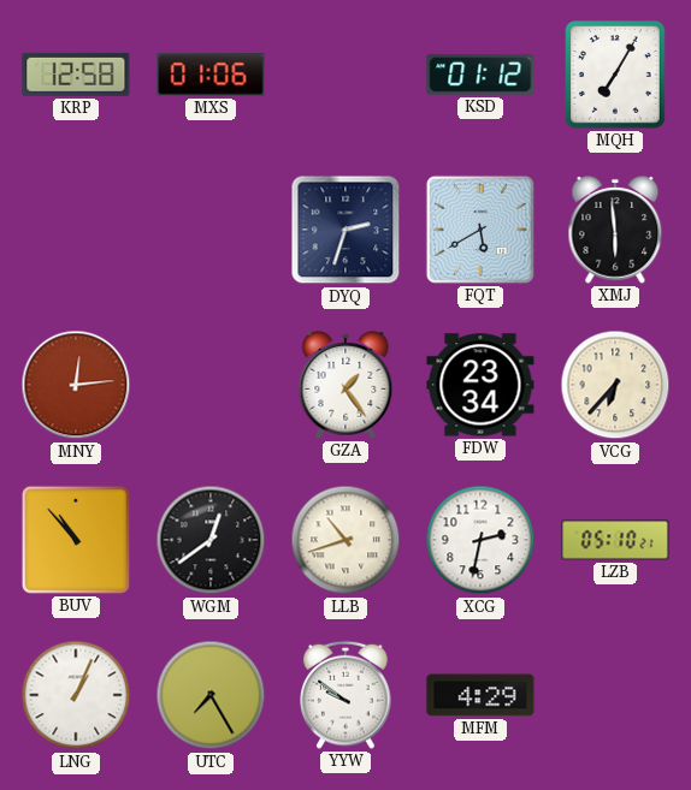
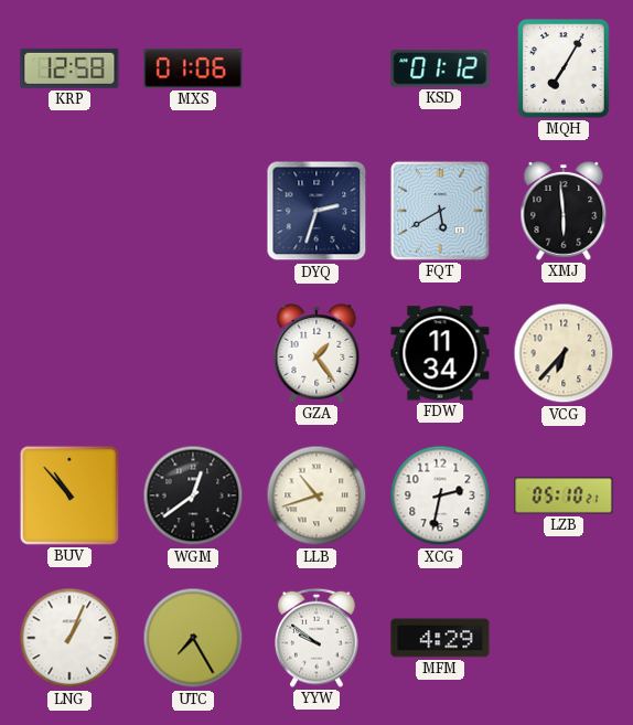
MNY: 12:14 -> none (76, 385)
FDW: 23:34 -> 11:34 (440, 353)
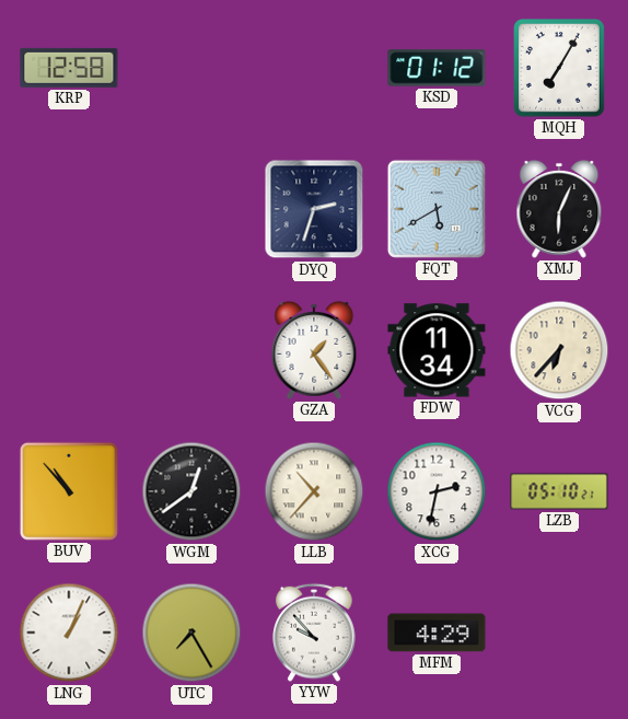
MXS: 01:06 -> none (193, 68)
XMJ: 5:59 -> 6:04 (559, 209)
LLB: 10:42 -> 10:37 (314, 491)
YYW: 9:51 -> 9:53 (314, 633)
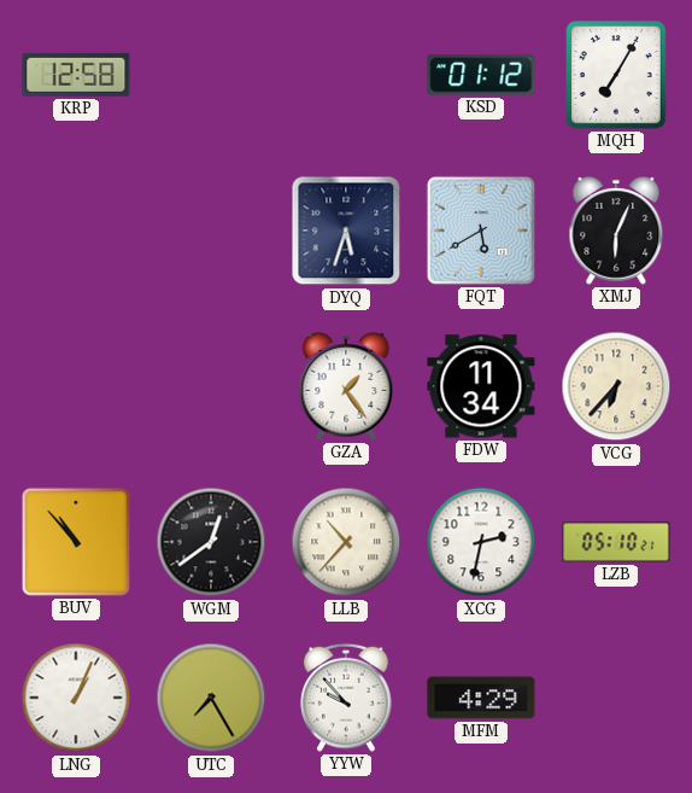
DYQ: 2:33 -> 5:33 (346, 231)
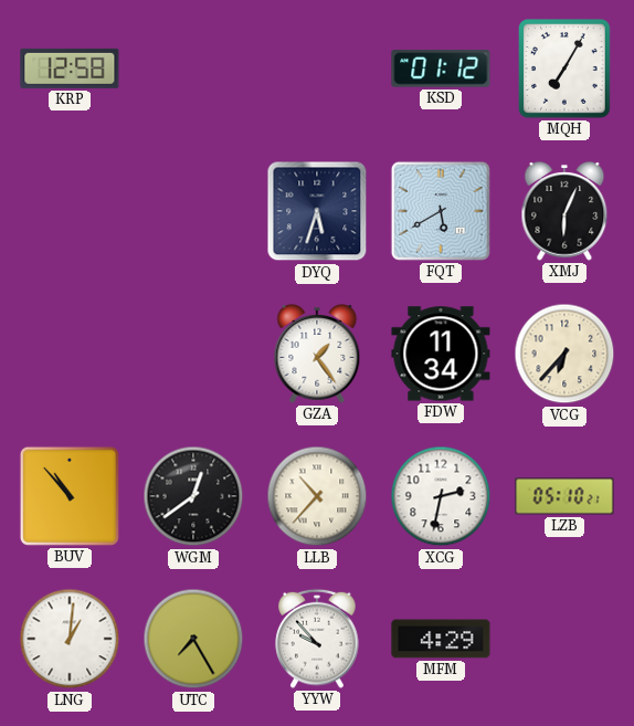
LNG: 1:04 -> 1:01 (70, 639)
